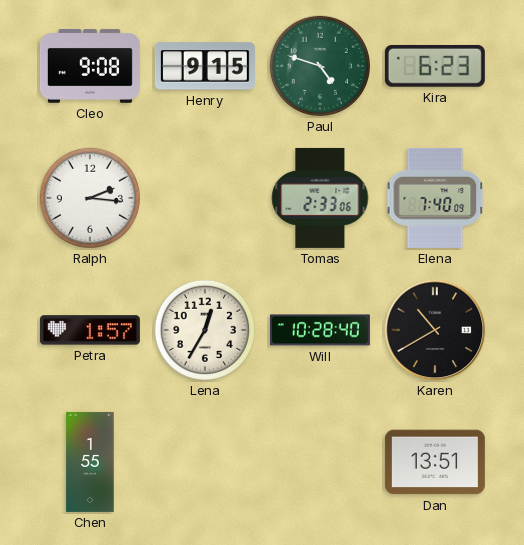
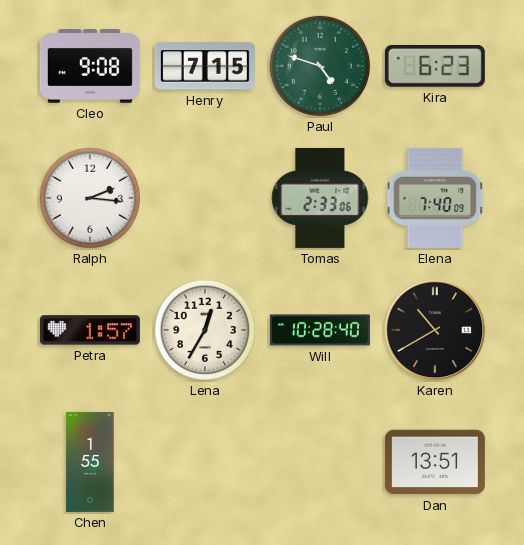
Henry: 9:15 -> 7:15 (205, 66)
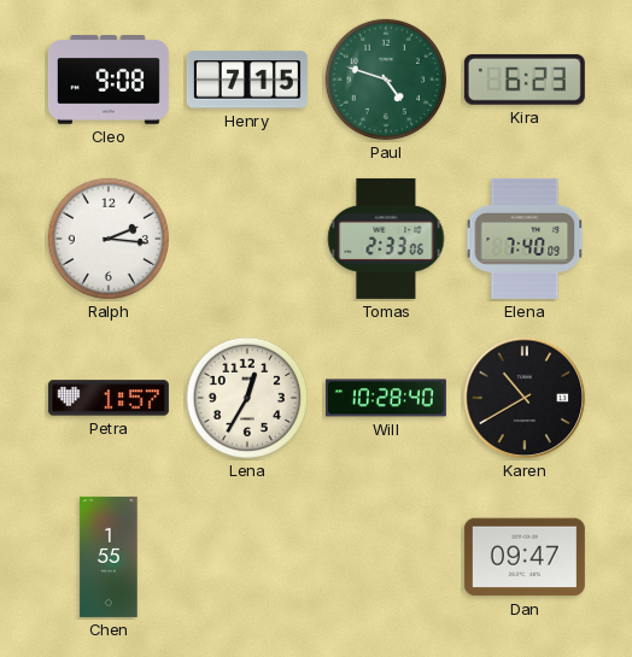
Dan: 13:51 -> 09:47 (525, 557)
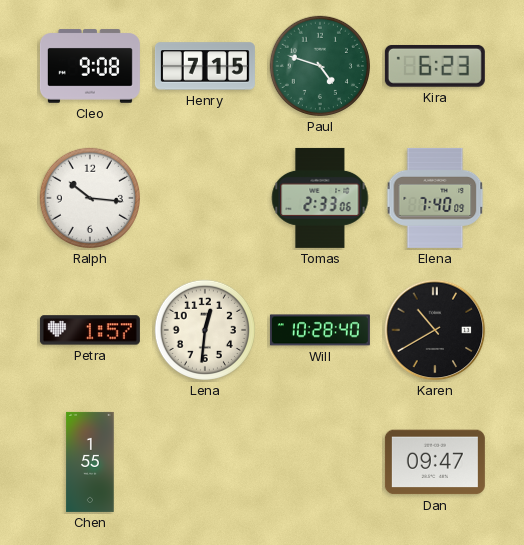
Ralph: 2:16 -> 10:16 (90, 198)
Lena: 12:35 -> 12:31 (205, 330)
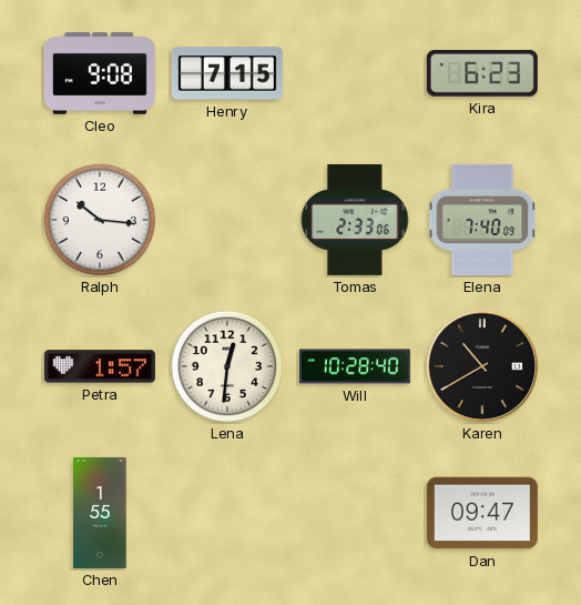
Paul: 4:48 -> none (320, 66)
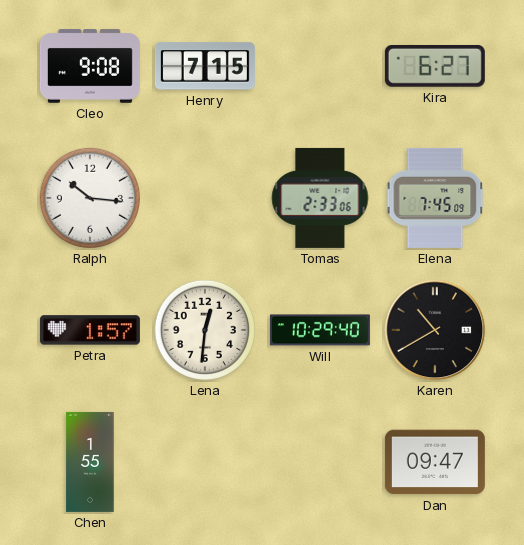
Kira: 6:23 -> 6:27 (435, 66)
Elena: 7:40 -> 7:45 (435, 198)
Will: 10:28 -> 10:29 (320, 330)
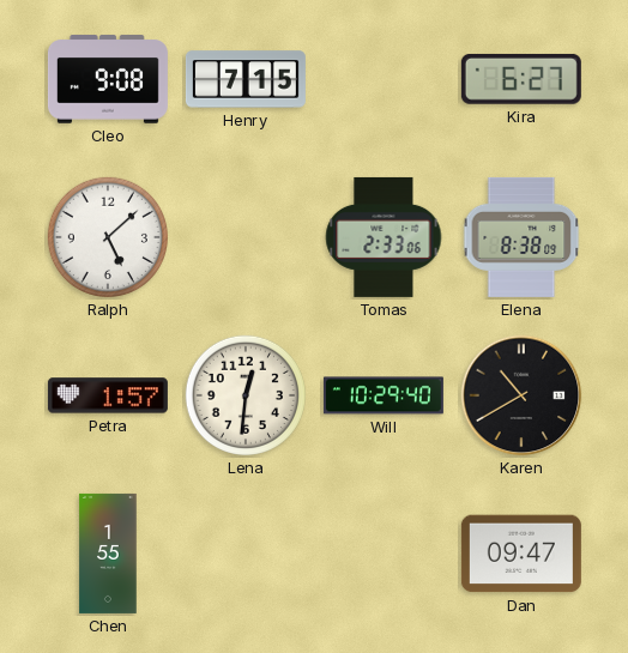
Ralph: 10:16 -> 5:08 (108, 237)
Elena: 7:45 -> 8:38 (521, 237)
